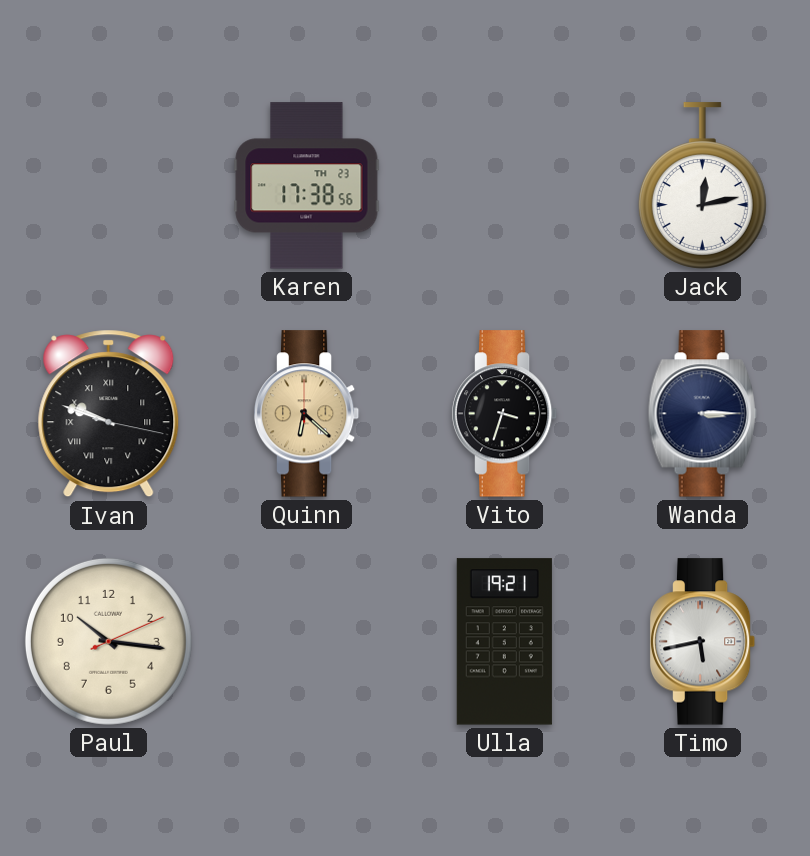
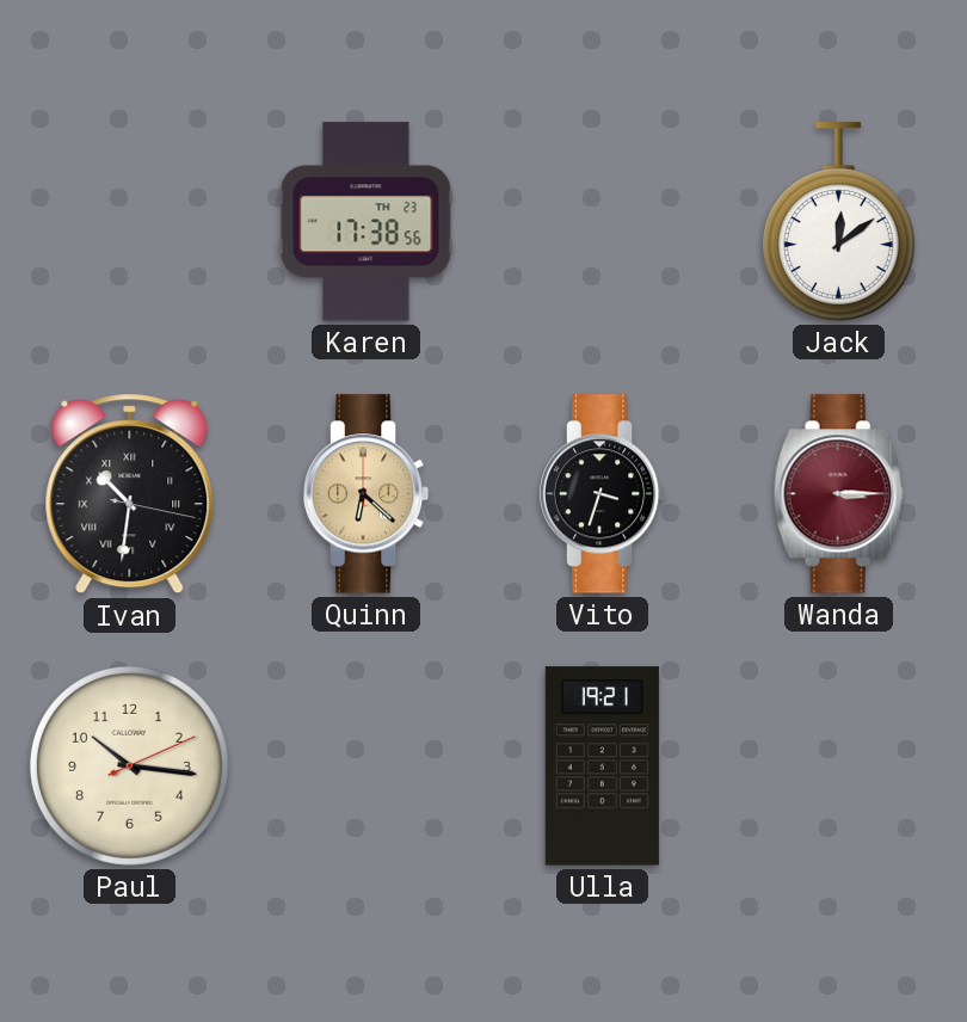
Jack: 12:13 -> 12:09 (838, 222)
Ivan: 9:48 -> 10:31 (130, 494)
Wanda dial: navy -> burgundy (838, 494)
Timo: 5:43 -> none (703, 642)
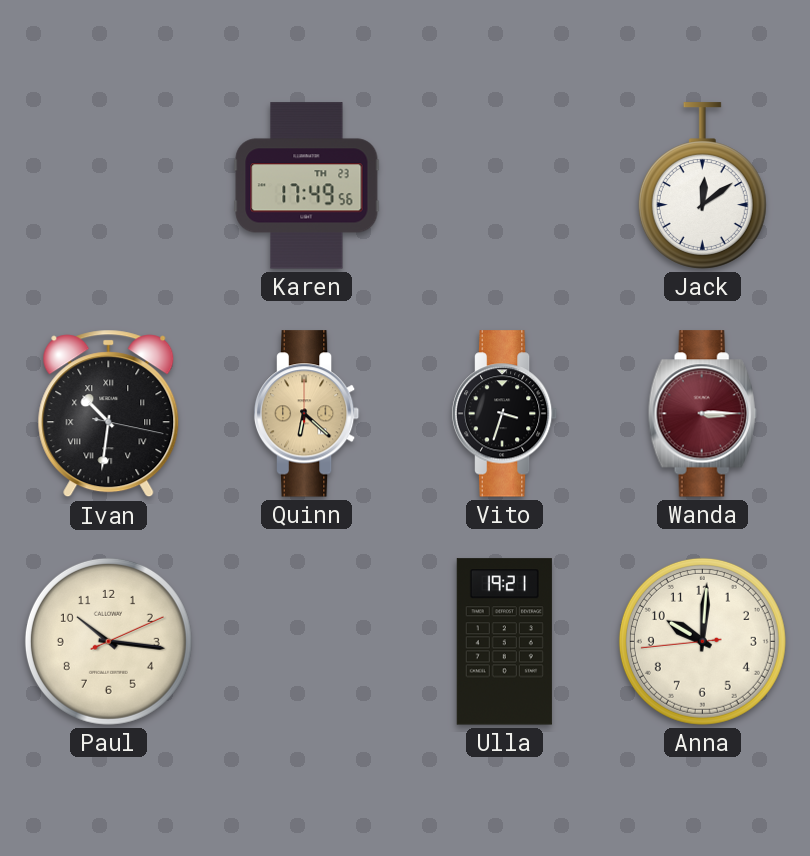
Karen: 17:38 -> 17:49 (307, 186)
Anna: none -> 10:00 (702, 641)
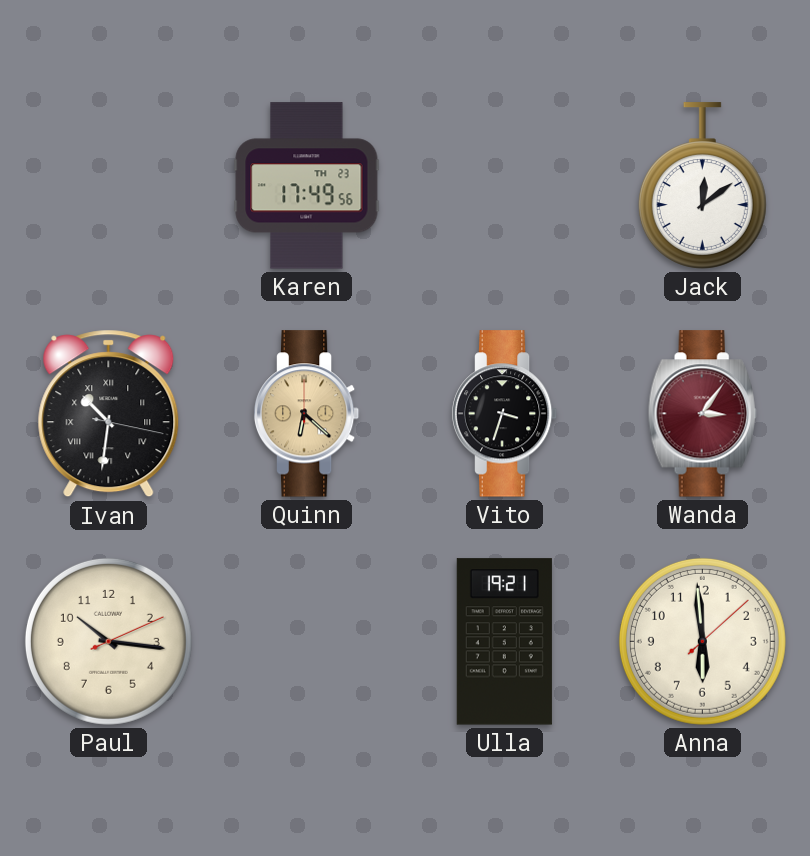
Wanda: 3:15 -> 3:06 (702, 414)
Anna: 10:00 -> 5:59 (702, 641)
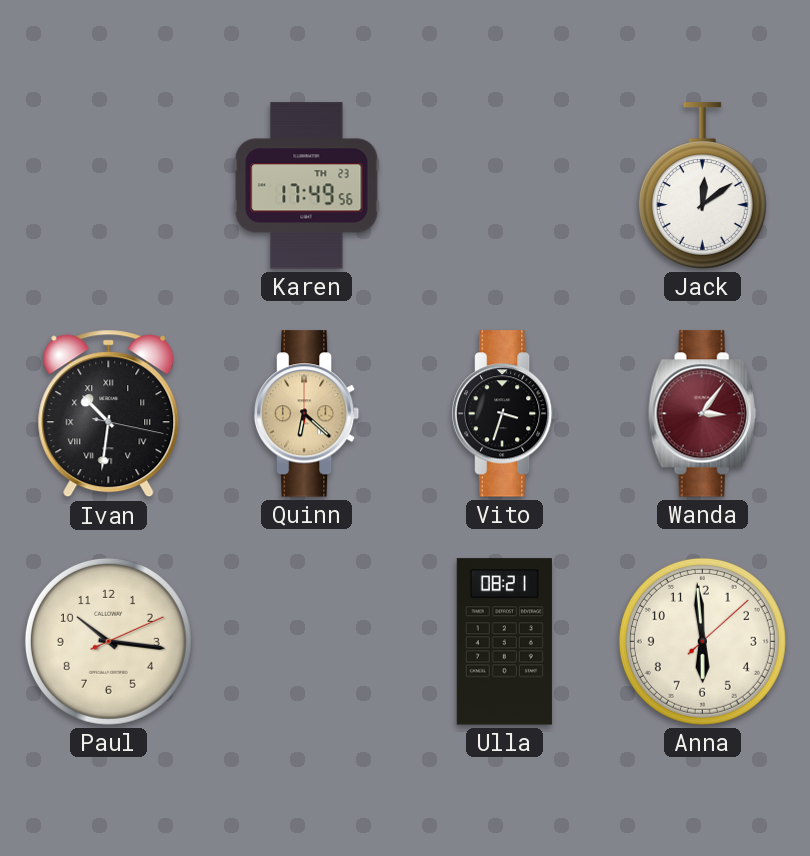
Ulla: 19:21 -> 08:21 (504, 642)
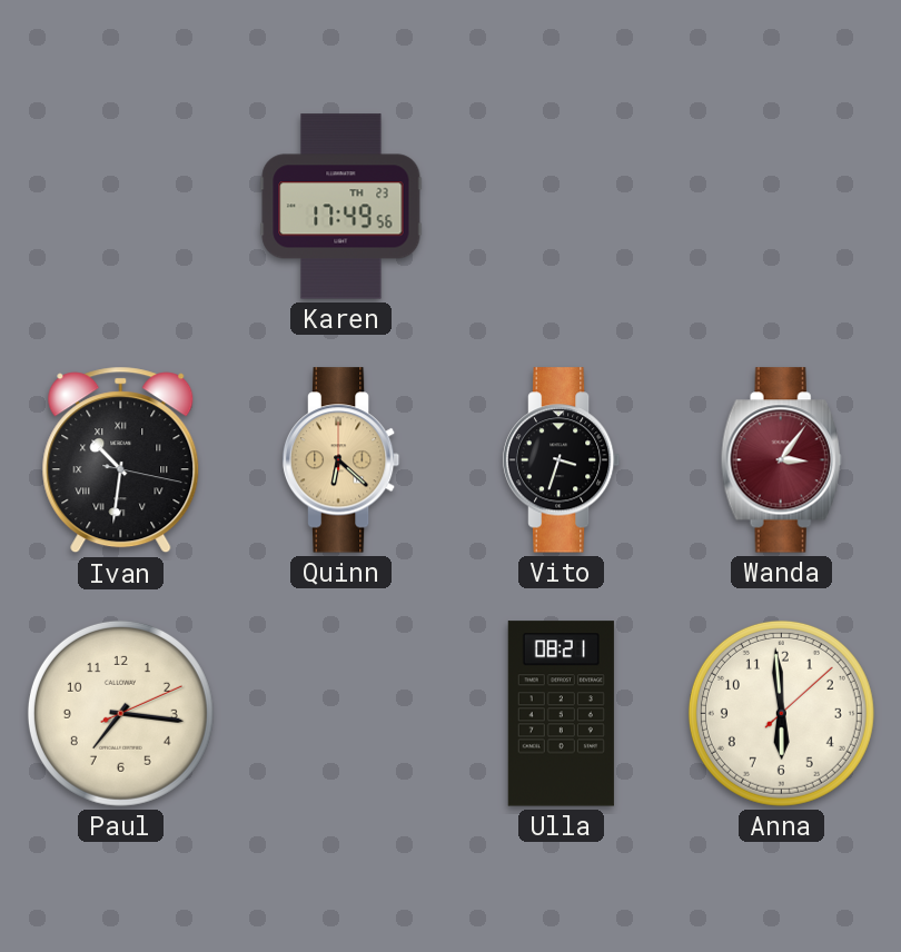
Jack: 12:09 -> none (702, 186)
Paul: 10:16 -> 7:16 (120, 713)
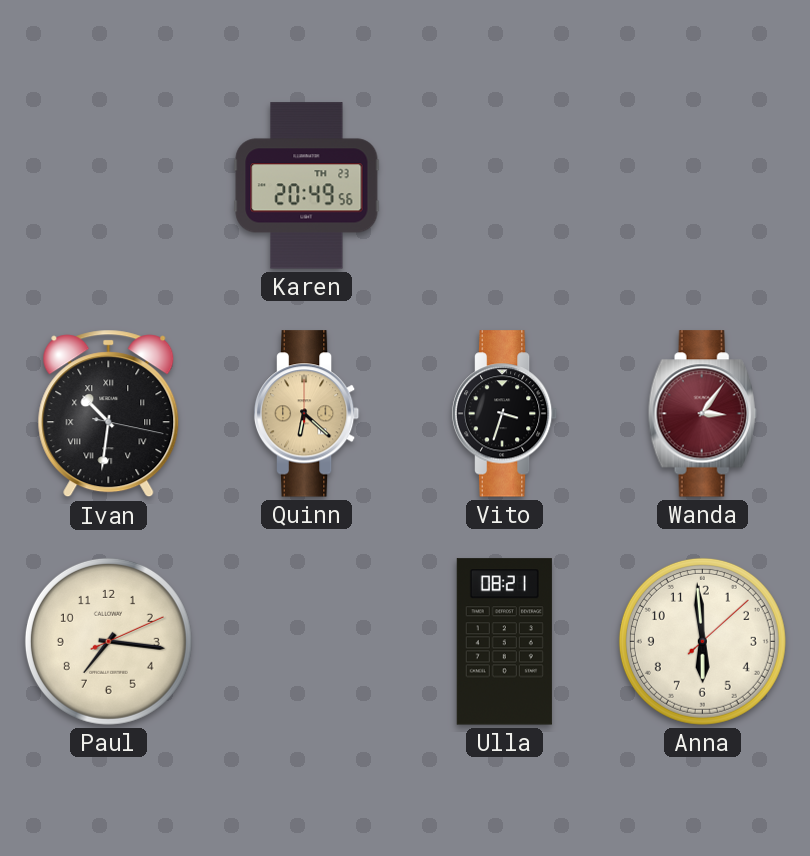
Karen: 17:49 -> 20:49 (307, 186)
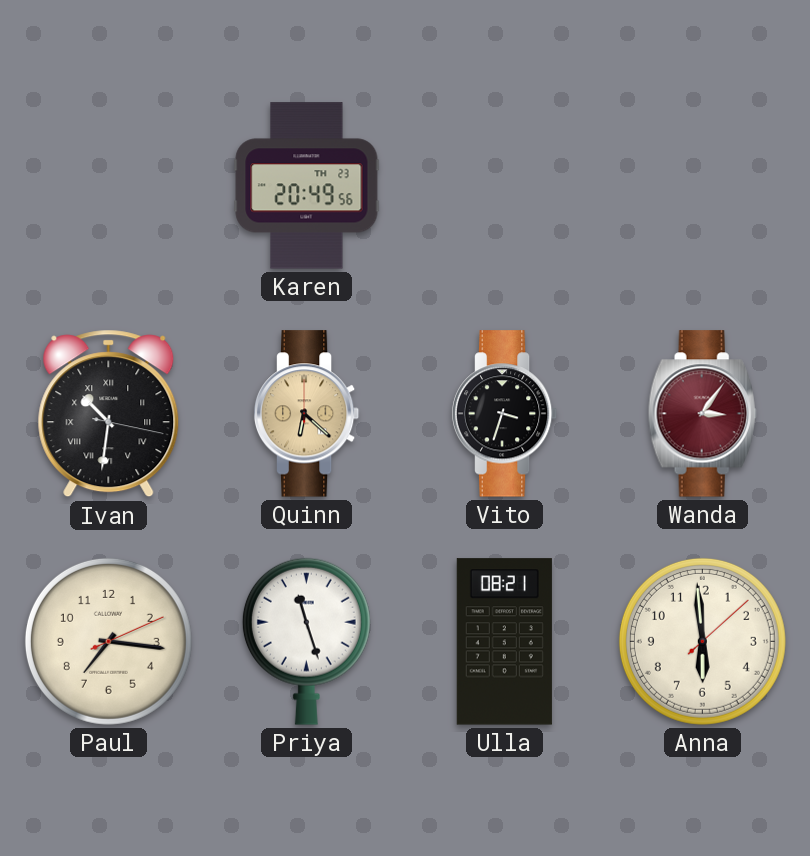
Priya: none -> 11:27 (306, 641)
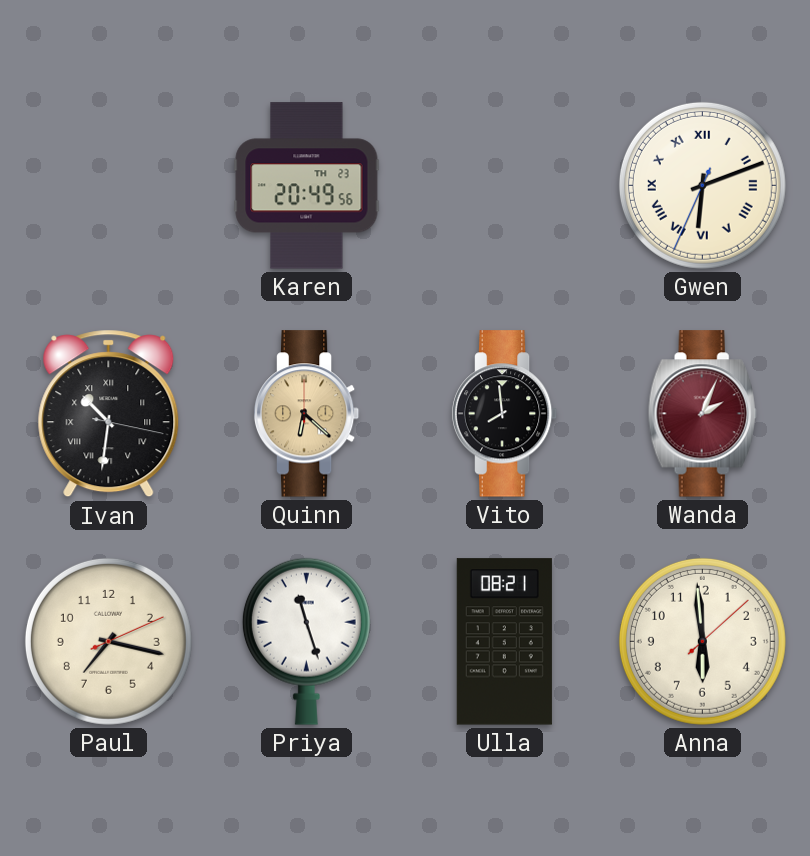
Gwen: none -> 6:11 (702, 185)
Vito: 3:33 -> 7:59 (505, 414)
Wanda: 3:06 -> 2:04 (702, 414)
Paul: 7:16 -> 7:17 (108, 641)
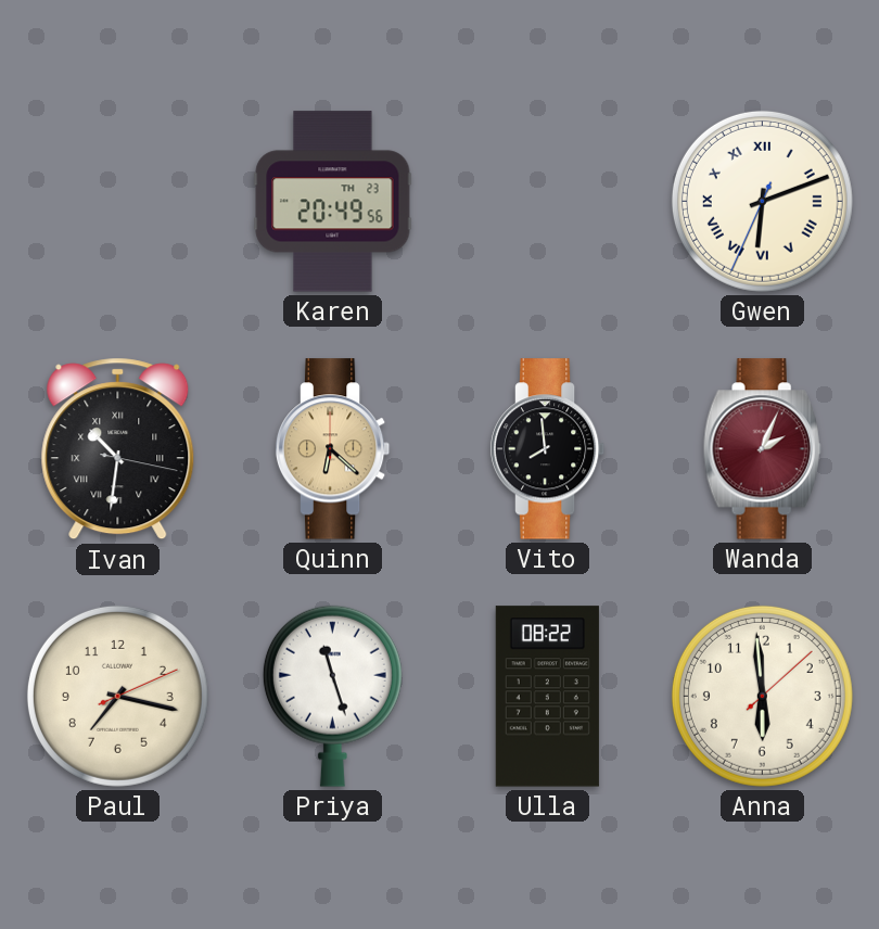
Ulla: 08:21 -> 08:22 (547, 697)
